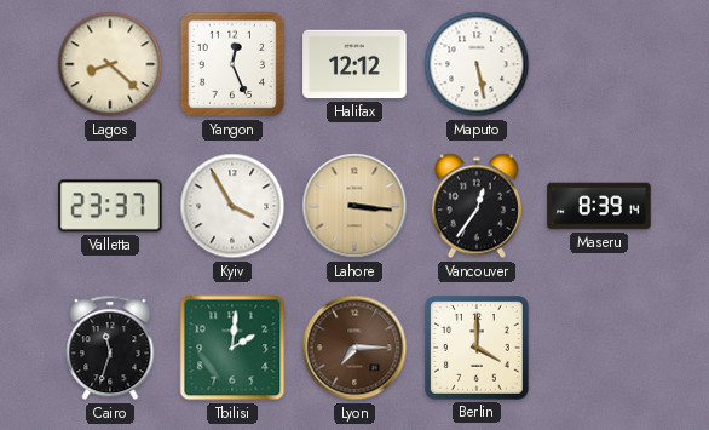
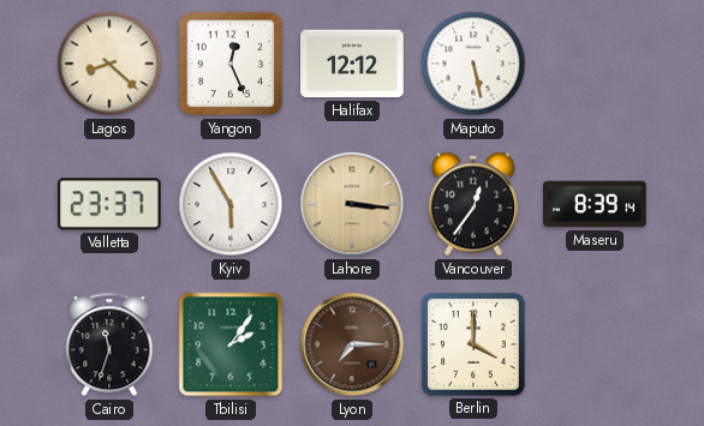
Kyiv: 3:55 -> 5:55 (231, 204)
Tbilisi: 2:01 -> 2:06 (231, 344)
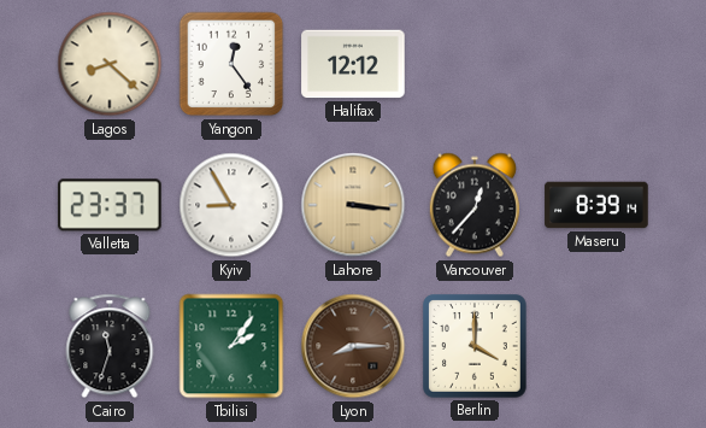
Yangon: 12:26 -> 12:24 (231, 64)
Maputo: 5:28 -> none (473, 64)
Kyiv: 5:55 -> 8:55 (231, 205)
Vancouver: 12:36 -> 12:37 (475, 205)
Lyon: 7:15 -> 8:15 (353, 346)
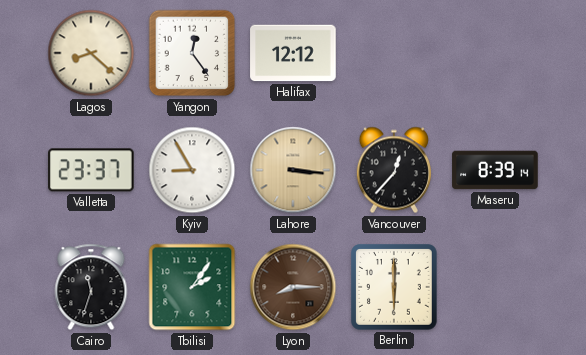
Berlin: 4:00 -> 6:00 (394, 287)
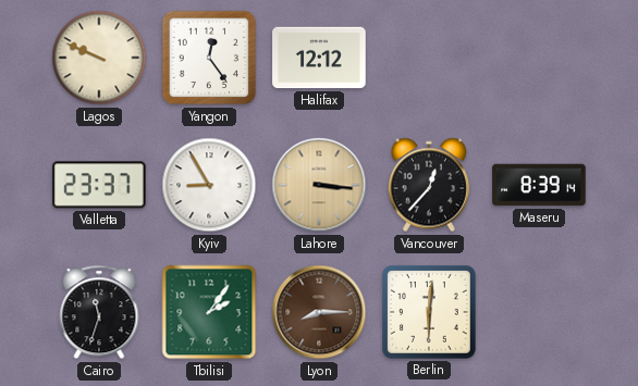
Lagos: 8:22 -> 9:49 (99, 58)
Berlin: 6:00 -> 6:01 (429, 312)
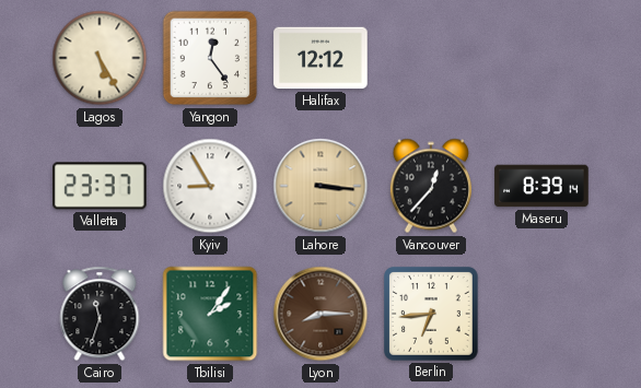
Lagos: 9:49 -> 5:25 (100, 58)
Berlin: 6:01 -> 6:44 (431, 314)
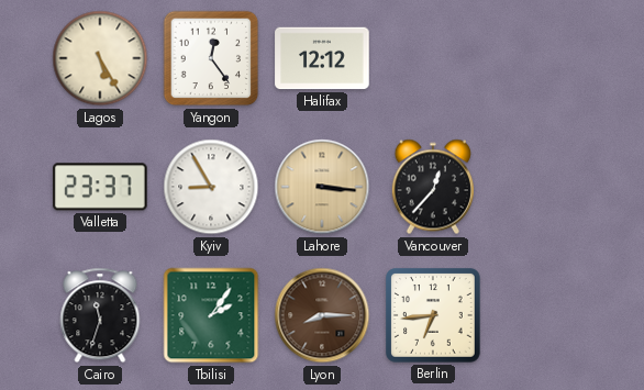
Maseru: 8:39 -> none (541, 186)
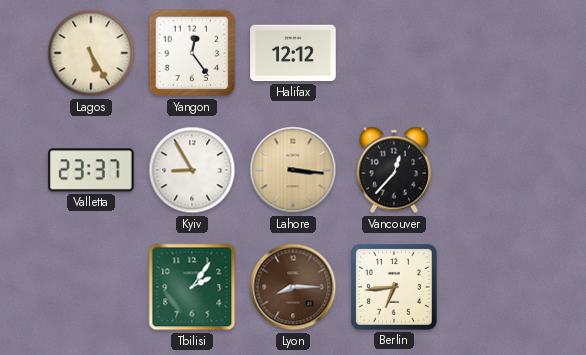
Cairo: 11:33 -> none (100, 315)
